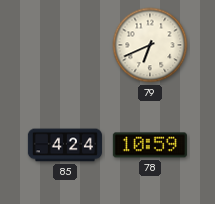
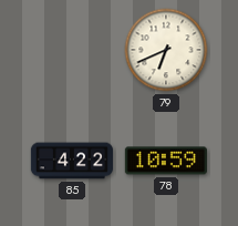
85: 4:24 -> 4:22 (72, 161)
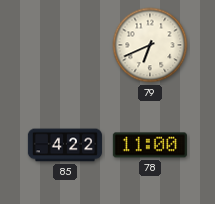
78: 10:59 -> 11:00 (150, 145)
